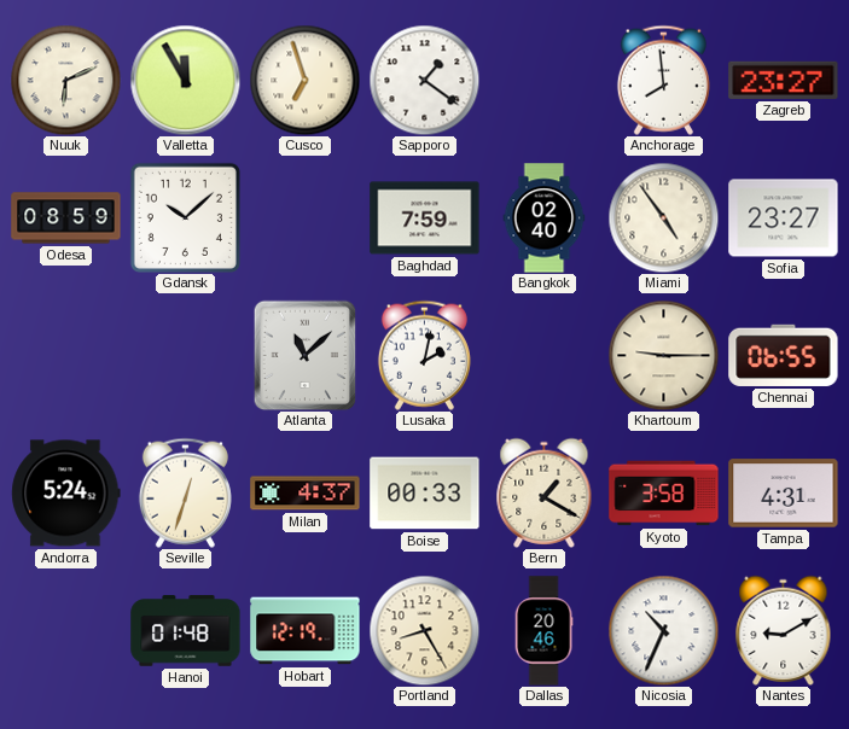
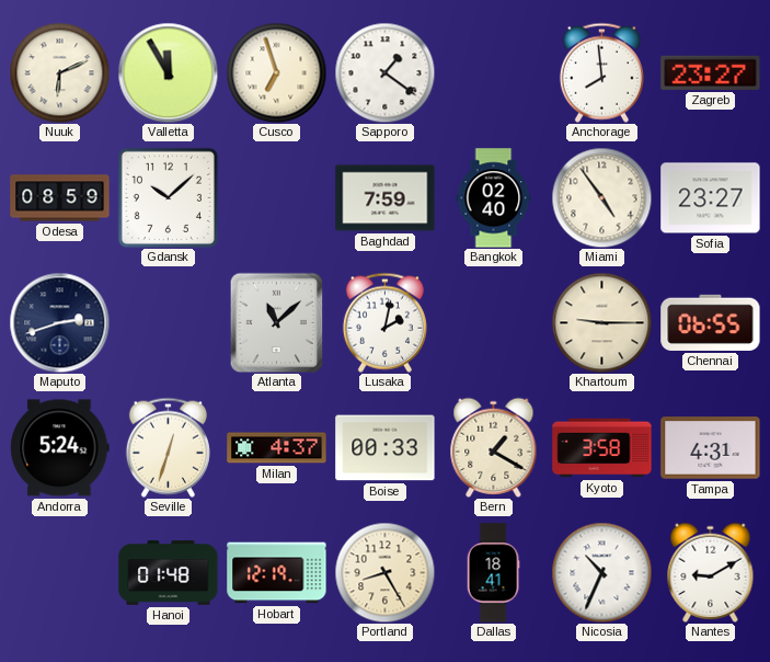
Maputo: none -> 2:42 (59, 322)
Dallas: 20:46 -> 18:41 (493, 573)
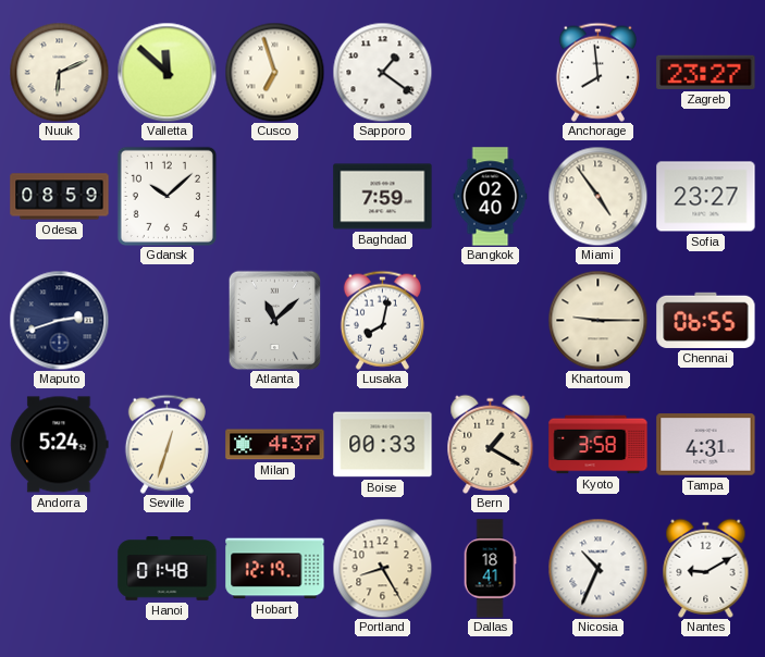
Valletta: 11:55 -> 11:52 (166, 72)
Lusaka: 2:02 -> 8:02 (382, 320)
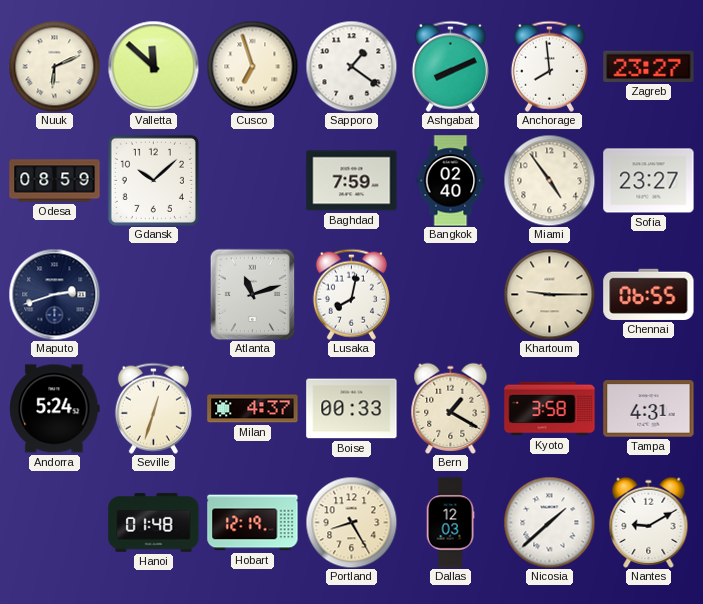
Ashgabat: none -> 8:11 (450, 66)
Atlanta: 11:08 -> 11:12 (253, 294)
Dallas: 18:41 -> 12:03 (450, 523)
Nicosia: 10:34 -> 1:38 (549, 522)
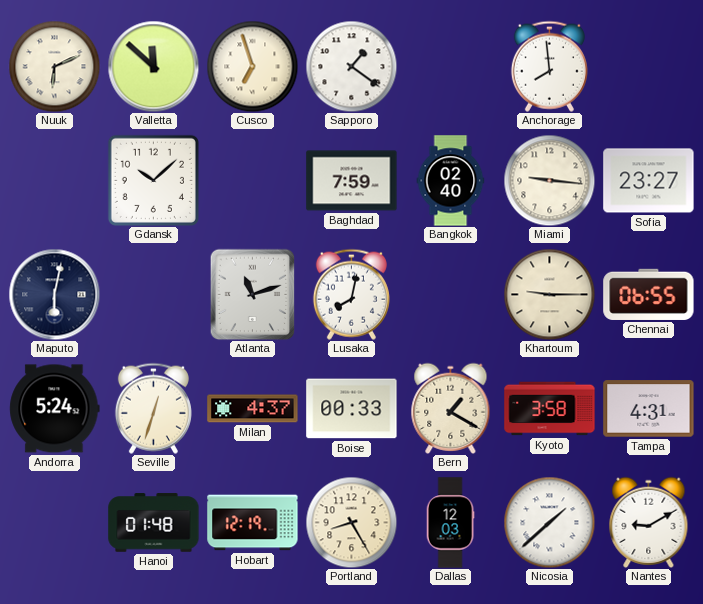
Ashgabat: 8:11 -> none (450, 66)
Zagreb: 23:27 -> none (649, 66)
Odesa: 08:59 -> none (55, 181)
Miami: 4:54 -> 9:16 (549, 180)
Maputo: 2:42 -> 6:02 (54, 294)
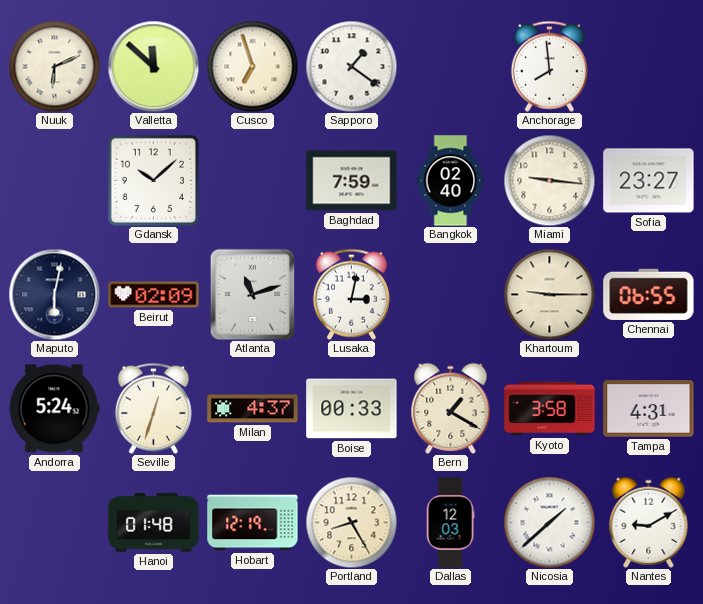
Beirut: none -> 02:09 (154, 295)
Lusaka: 8:02 -> 3:02 (351, 294)
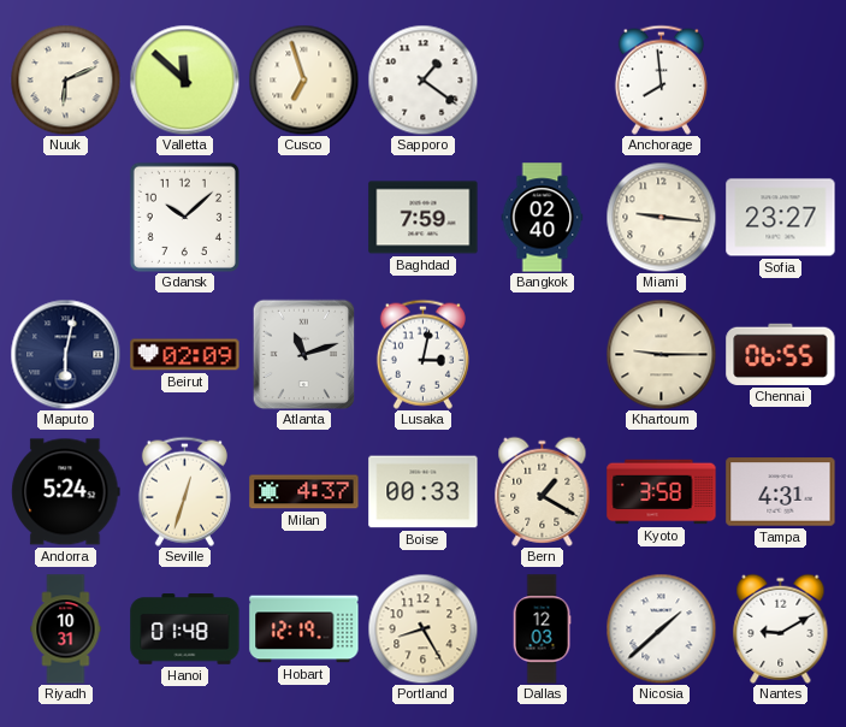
Riyadh: none -> 10:31 (66, 630)
